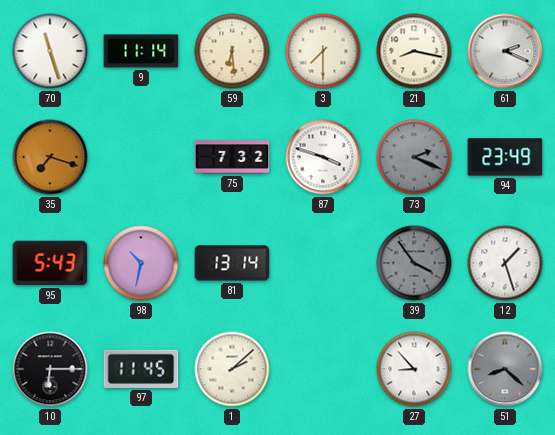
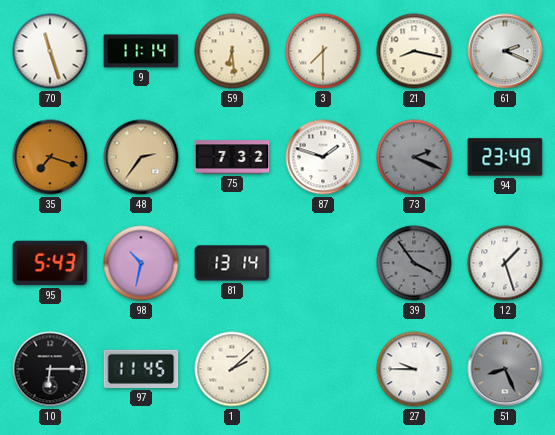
48: none -> 2:36 (141, 157)
87: 3:48 -> 1:48 (323, 157)
27: 8:53 -> 9:45 (414, 369)
51: 8:22 -> 8:26 (505, 369)
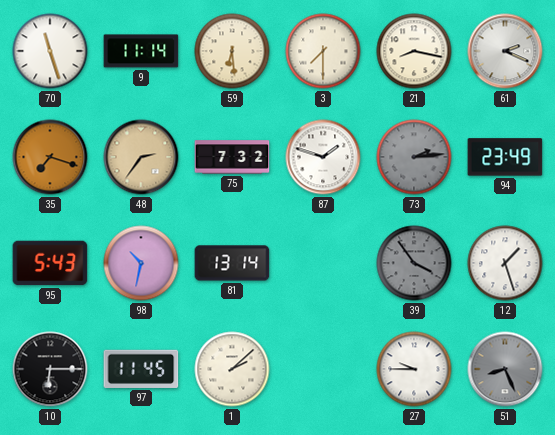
73: 2:19 -> 2:14 (414, 157)
